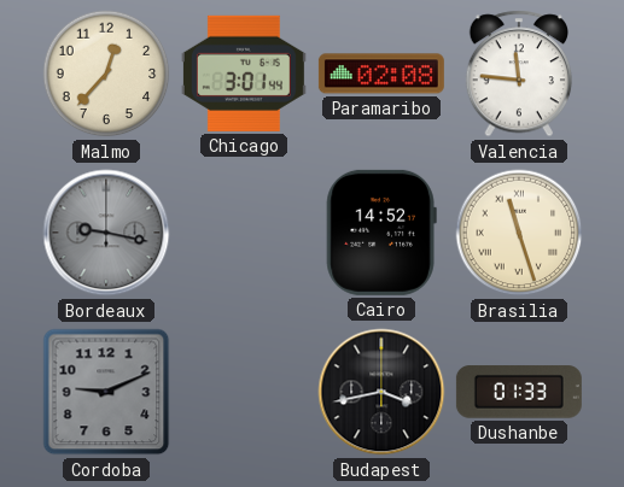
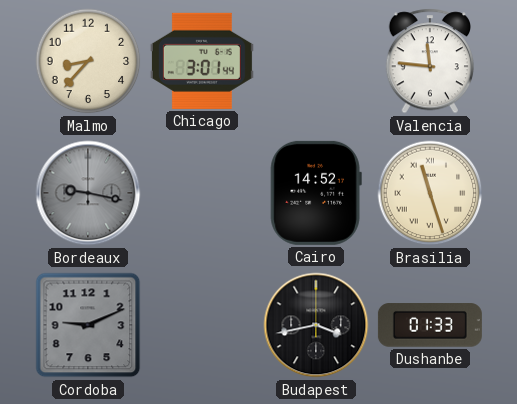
Malmo: 12:37 -> 8:37 (88, 61)
Paramaribo: 02:08 -> none (381, 74)
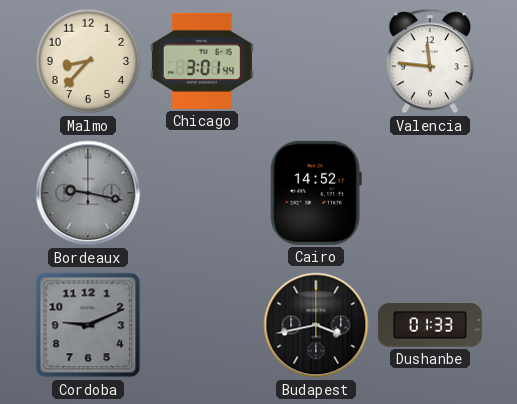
Brasilia: 11:27 -> none (430, 193)
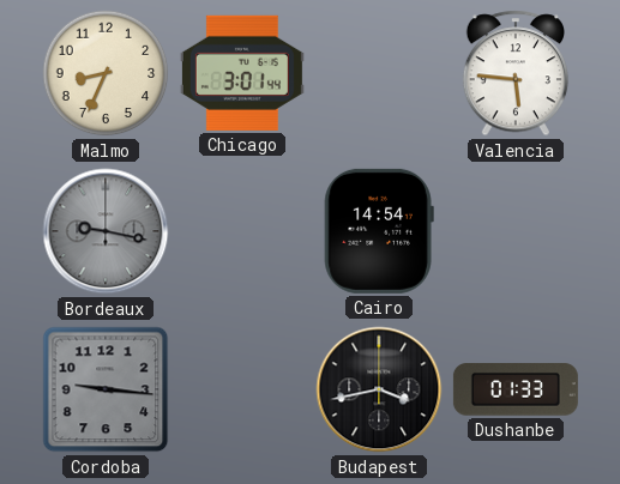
Malmo: 8:37 -> 8:34 (106, 73)
Valencia: 11:46 -> 5:46 (514, 73)
Cairo: 14:52 -> 14:54 (379, 231)
Cordoba: 9:11 -> 9:16 (106, 389)
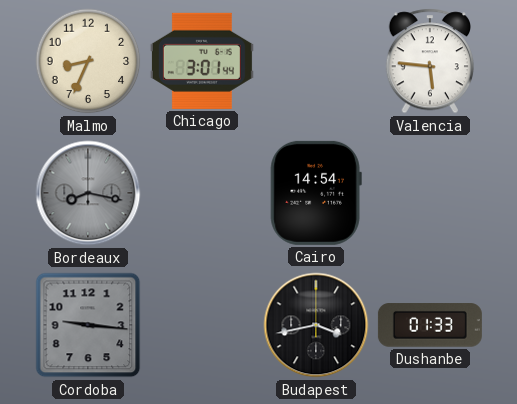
Bordeaux: 9:17 -> 8:17 (88, 193)
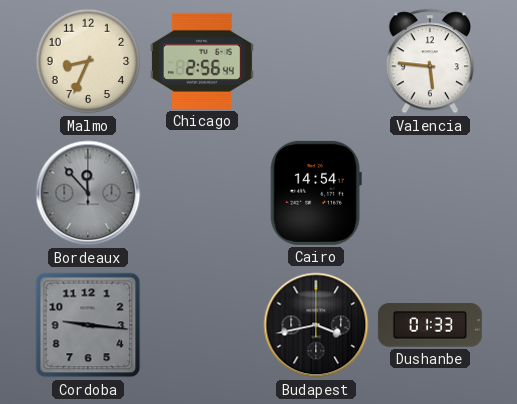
Chicago: 3:01 -> 2:56 (202, 61)
Bordeaux: 8:17 -> 11:53 (88, 193)
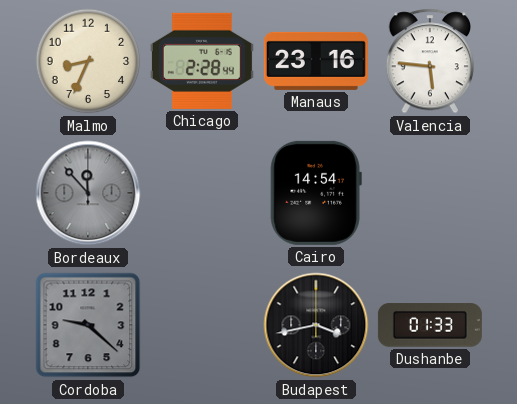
Chicago: 2:56 -> 2:28 (202, 61)
Manaus: none -> 23:16 (316, 61)
Cordoba: 9:16 -> 9:22 (88, 325)
